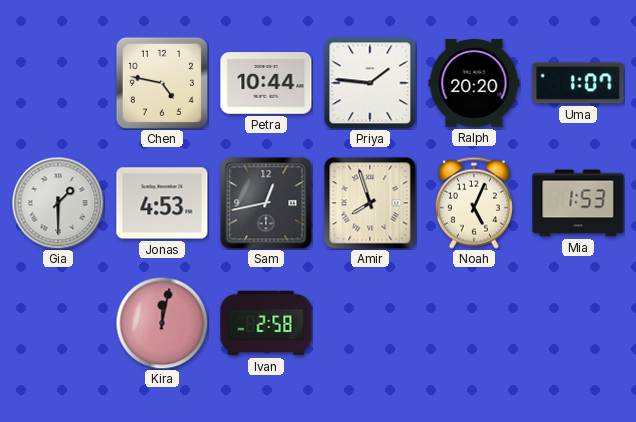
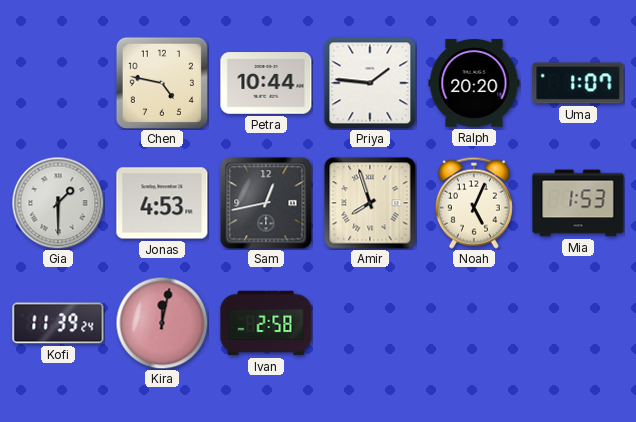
Kofi: none -> 11:39 (58, 323)
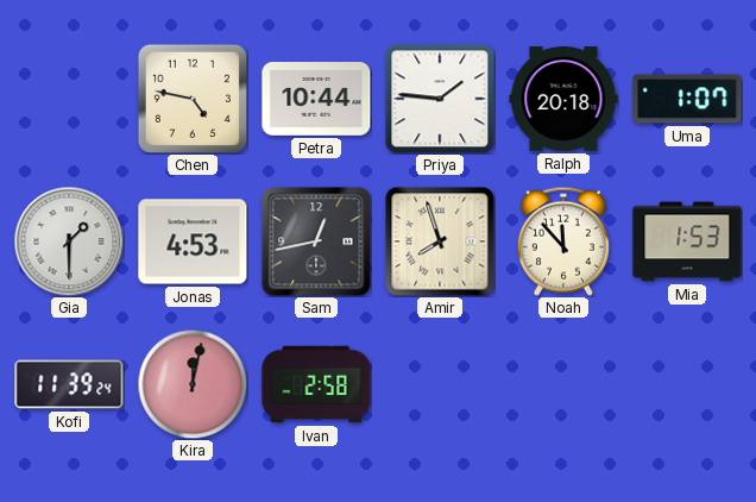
Ralph: 20:20 -> 20:18 (563, 99)
Noah: 5:04 -> 11:53 (563, 241)
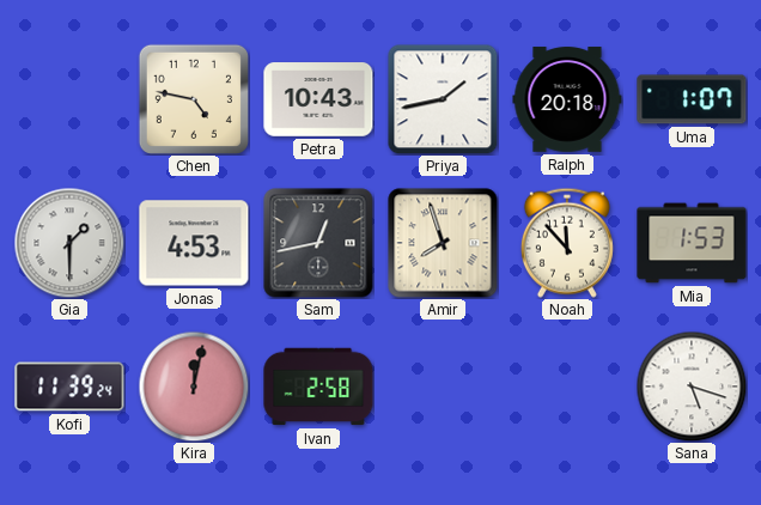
Petra: 10:44 -> 10:43 (318, 99)
Priya: 1:46 -> 1:43 (443, 99)
Sana: none -> 5:18 (692, 387)
